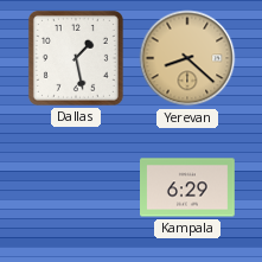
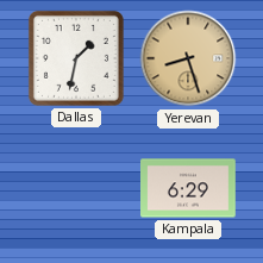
Dallas: 1:28 -> 1:32 (76, 58)
Yerevan: 8:22 -> 8:27 (188, 58)
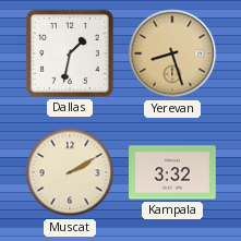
Muscat: none -> 2:10 (70, 172)
Kampala: 6:29 -> 3:32 (173, 172)
